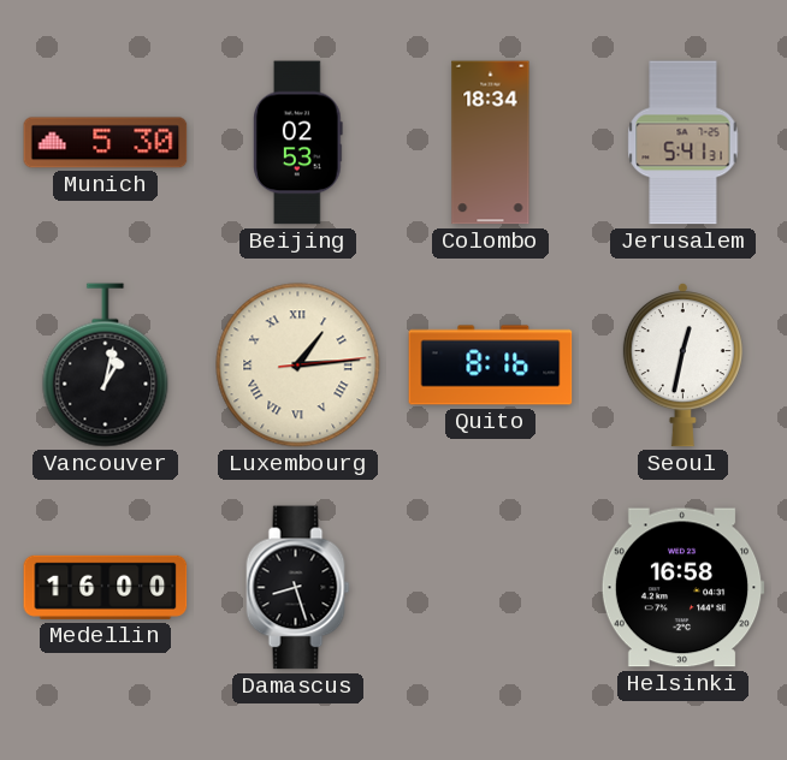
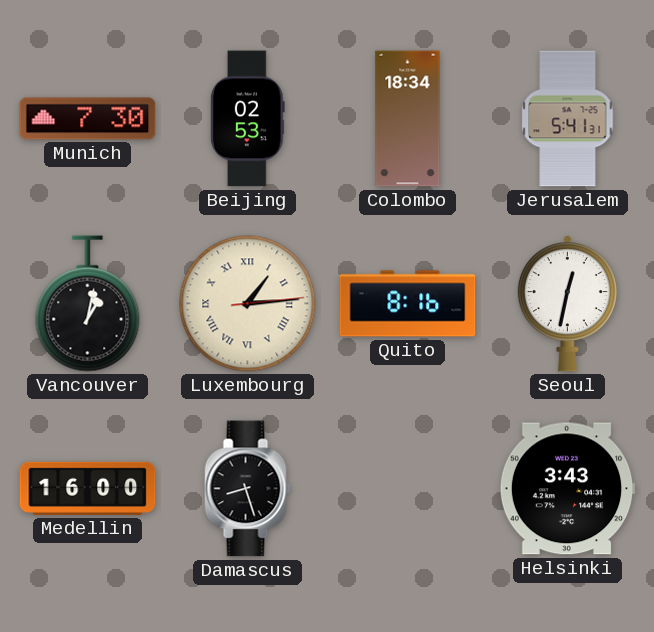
Munich: 5:30 -> 7:30 (88, 119)
Helsinki: 16:58 -> 3:43 (567, 489)
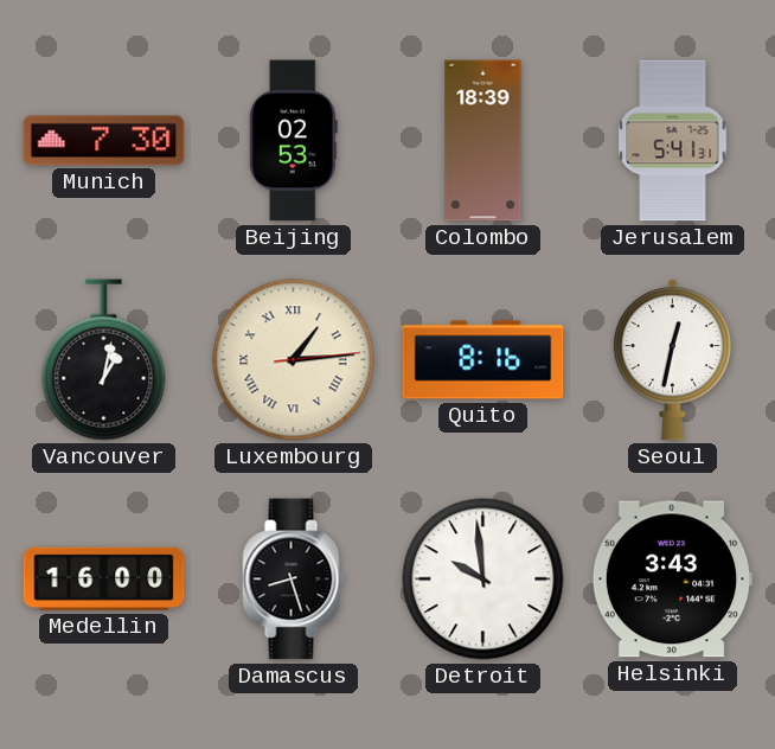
Colombo: 18:34 -> 18:39 (483, 141)
Detroit: none -> 9:59 (483, 580)
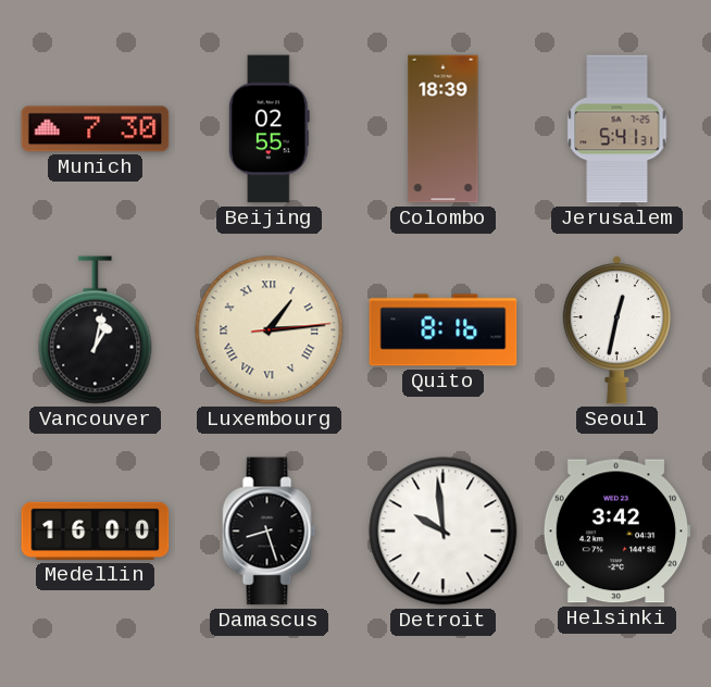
Beijing: 02:53 -> 02:55 (269, 129)
Helsinki: 3:43 -> 3:42 (616, 532)
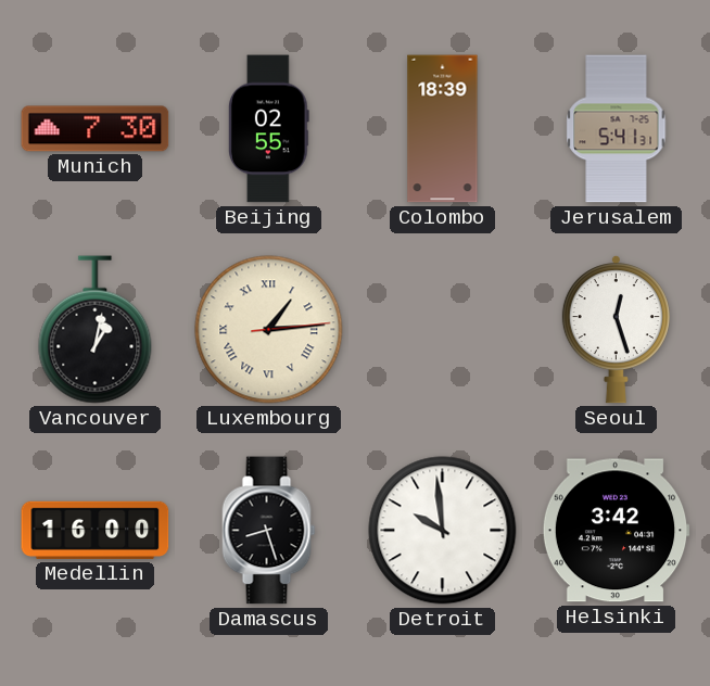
Quito: 8:16 -> none (444, 330)
Seoul: 12:32 -> 12:27 (616, 329)
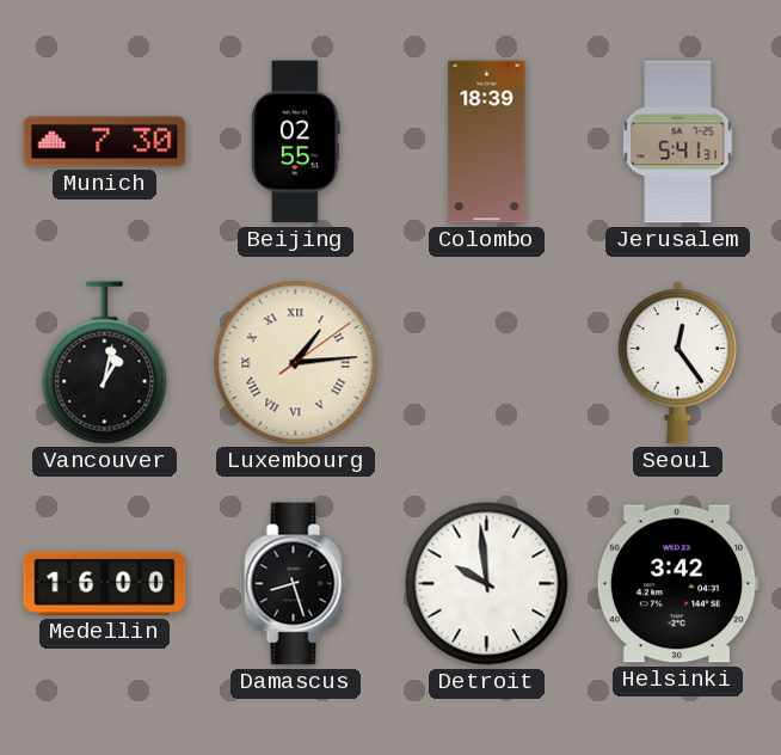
Luxembourg: 1:14:14 -> 1:14:09 (296, 363)
Seoul: 12:27 -> 12:24 (677, 362)
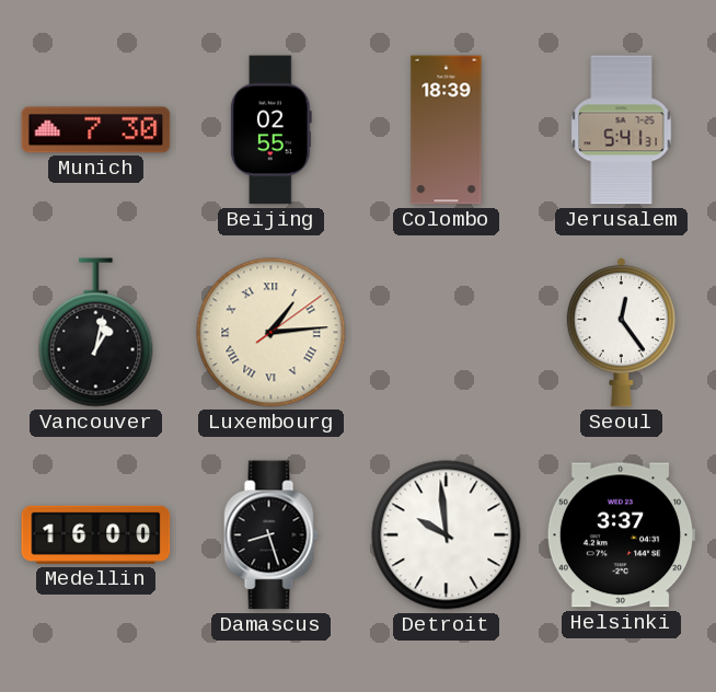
Helsinki: 3:42 -> 3:37 (621, 535)
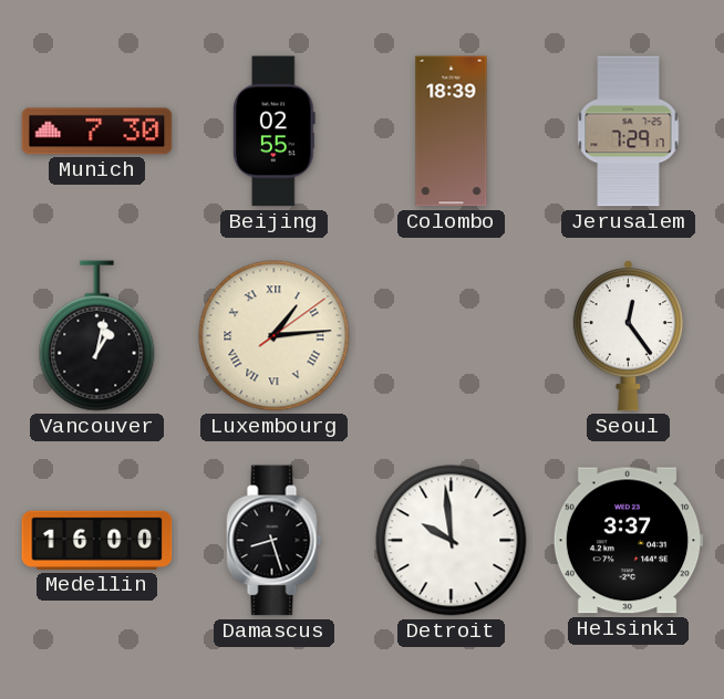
Jerusalem: 5:41 -> 7:29 (629, 132)
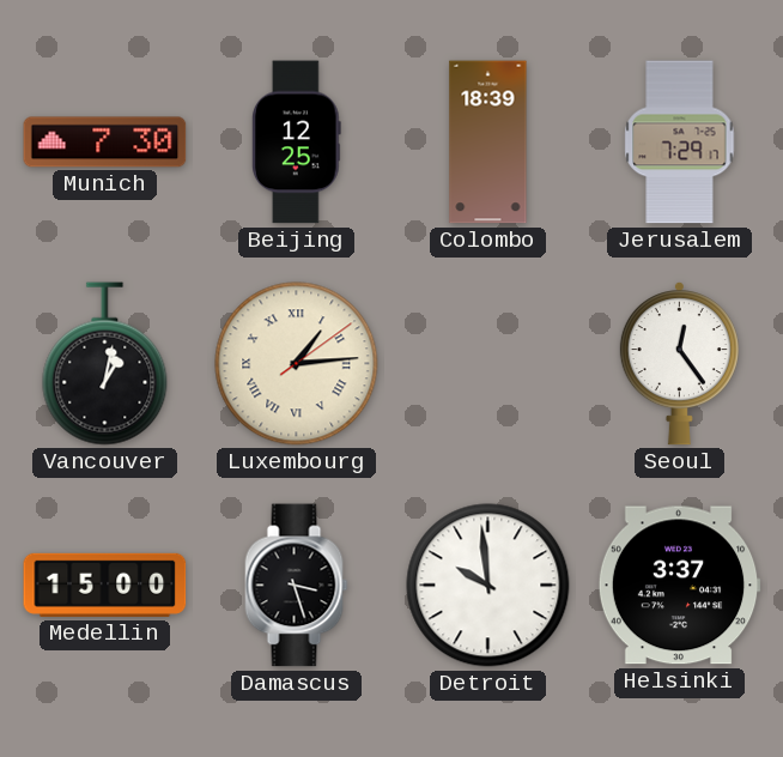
Beijing: 02:55 -> 12:25 (296, 143)
Medellin: 16:00 -> 15:00 (105, 585)
Damascus: 8:27 -> 3:27 (297, 586)
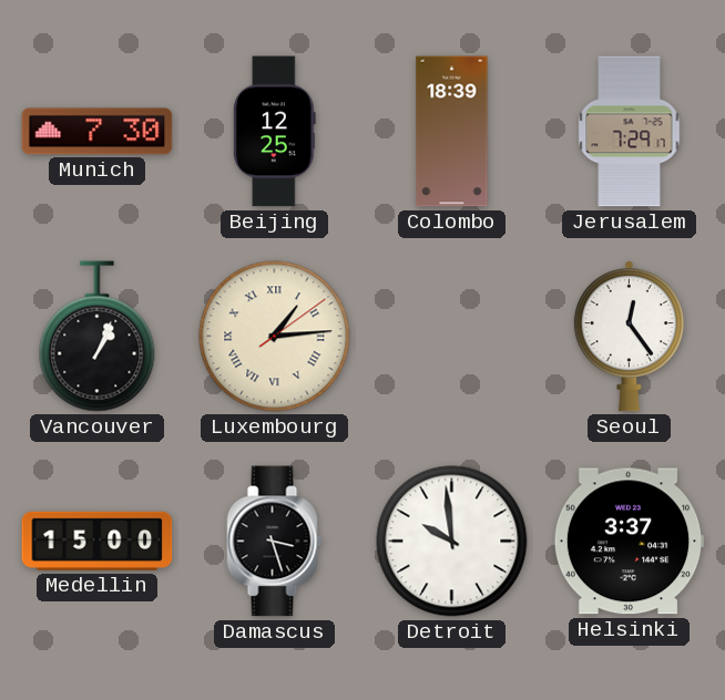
Vancouver: 1:02 -> 1:04 (98, 337)
